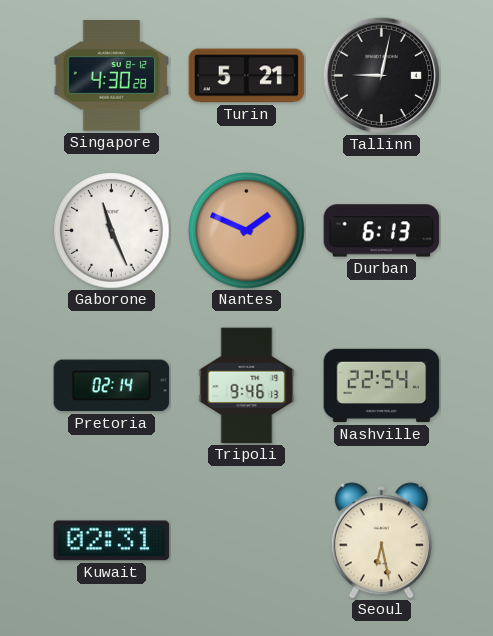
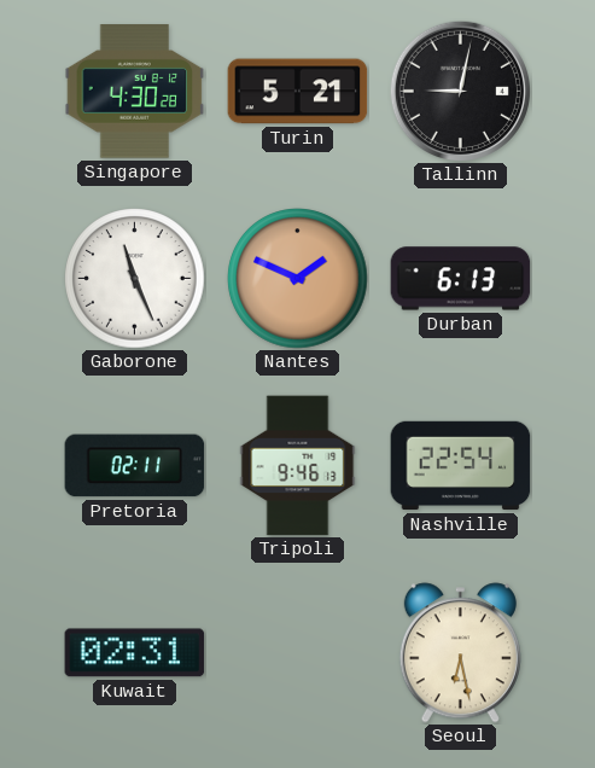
Pretoria: 02:14 -> 02:11 (135, 466)
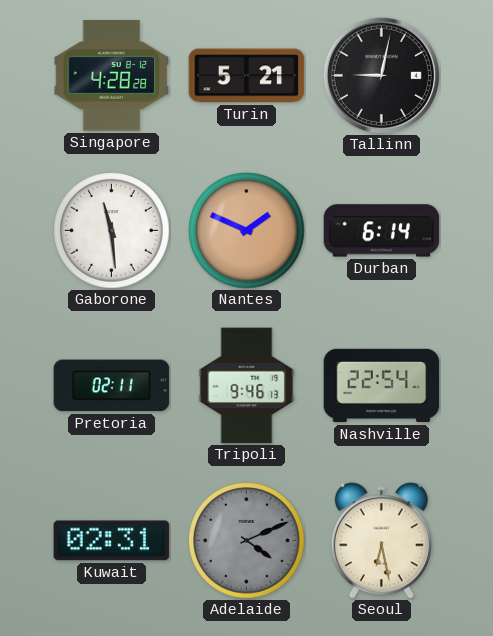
Singapore: 4:30 -> 4:28 (112, 76)
Gaborone: 11:26 -> 11:29 (112, 231)
Durban: 6:13 -> 6:14 (382, 231)
Adelaide: none -> 4:11 (247, 541)
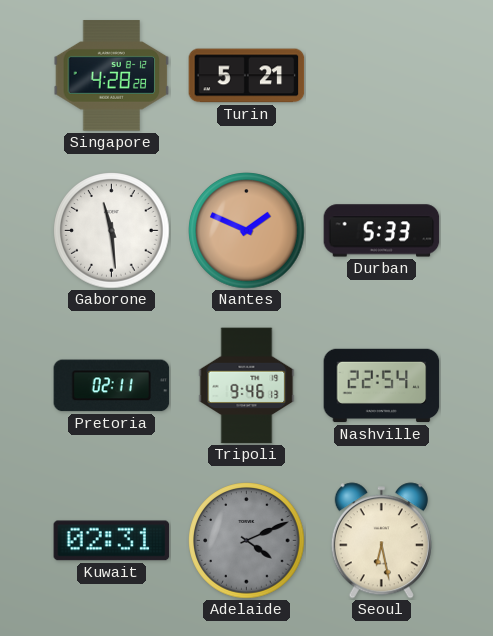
Tallinn: 9:02 -> none (381, 75)
Durban: 6:14 -> 5:33 (382, 231)
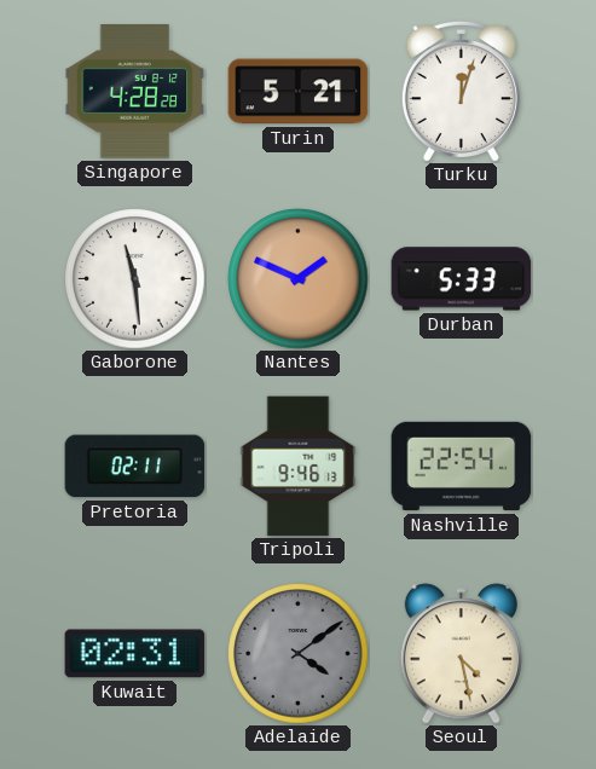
Turku: none -> 12:03 (461, 91)
Adelaide: 4:11 -> 4:09 (299, 654)
Seoul: 6:28 -> 4:28 (461, 654)
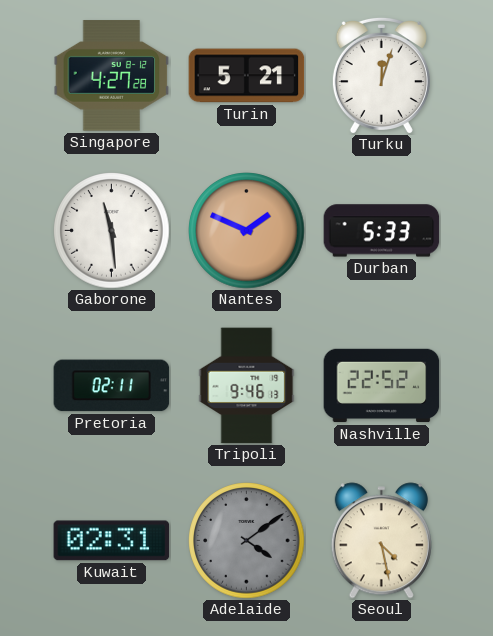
Singapore: 4:28 -> 4:27 (112, 76)
Nashville: 22:54 -> 22:52 (382, 386)
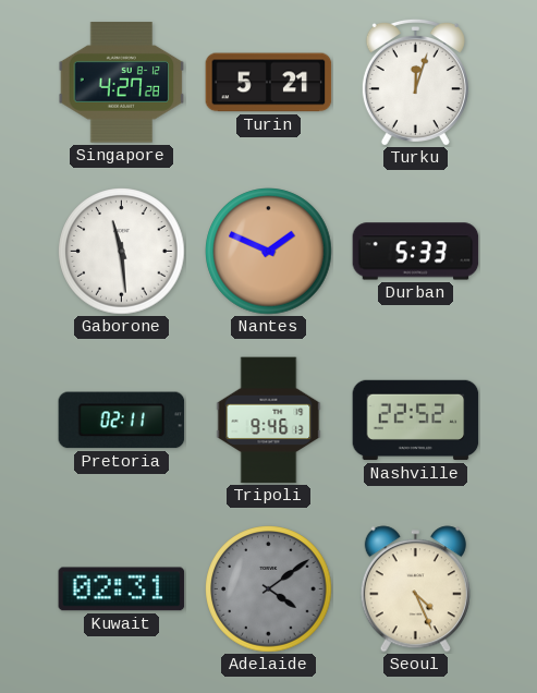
Seoul: 4:28 -> 4:26 (415, 589)
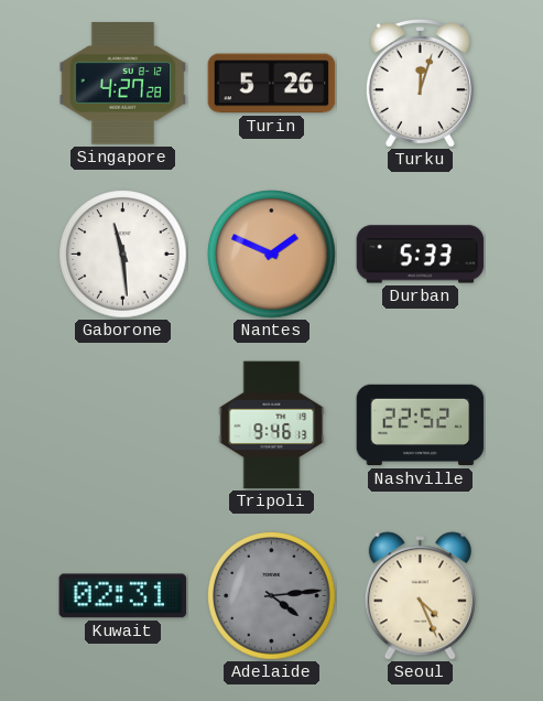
Turin: 5:21 -> 5:26 (272, 84)
Pretoria: 02:11 -> none (122, 421)
Adelaide: 4:09 -> 4:14 (272, 596)
